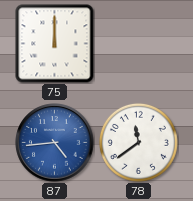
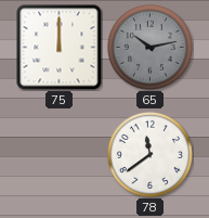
65: none -> 10:13 (149, 47)
87: 4:44 -> none (55, 143)
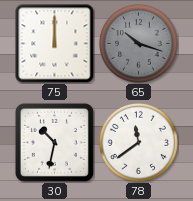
65: 10:13 -> 10:18 (138, 43)
30: none -> 10:32 (54, 142)
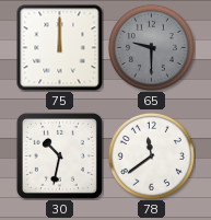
65: 10:18 -> 9:30 (151, 47)
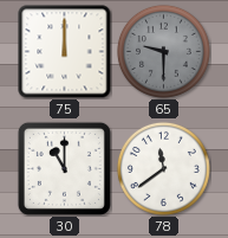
30: 10:32 -> 11:00 (64, 168)
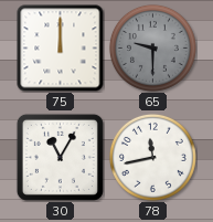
30: 11:00 -> 11:05 (60, 157)
78: 11:39 -> 11:43 (152, 157)
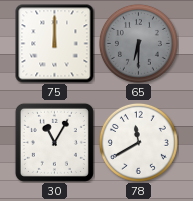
65: 9:30 -> 6:30 (138, 43)
78: 11:43 -> 11:40 (138, 142)
